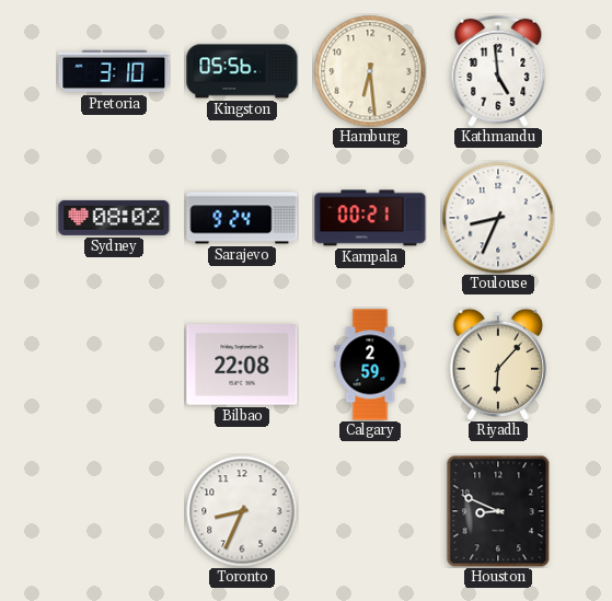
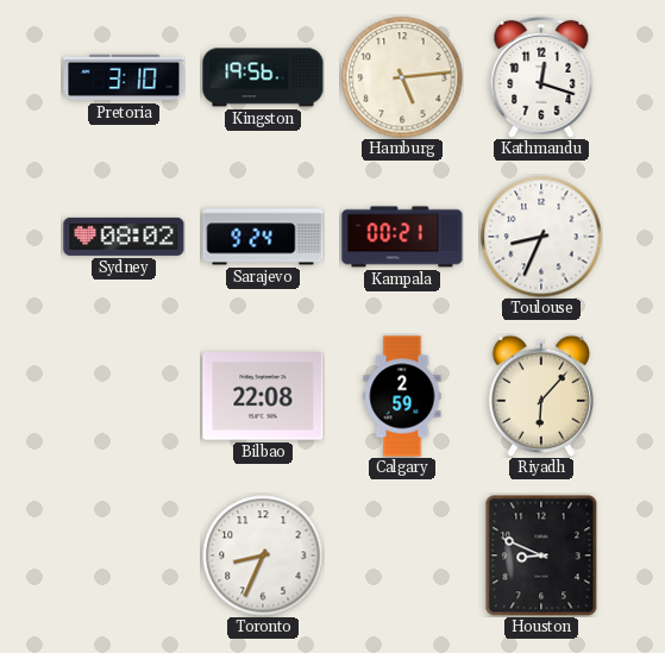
Kingston: 05:56 -> 19:56 (263, 77)
Hamburg: 6:29 -> 5:14 (402, 77)
Kathmandu: 4:59 -> 12:18 (541, 77)
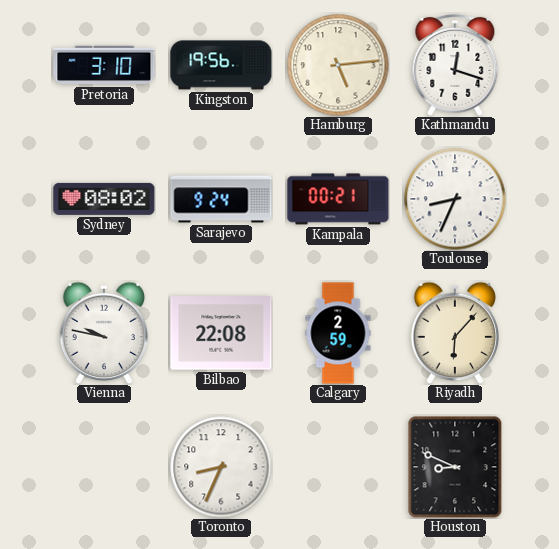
Vienna: none -> 9:47 (104, 333)
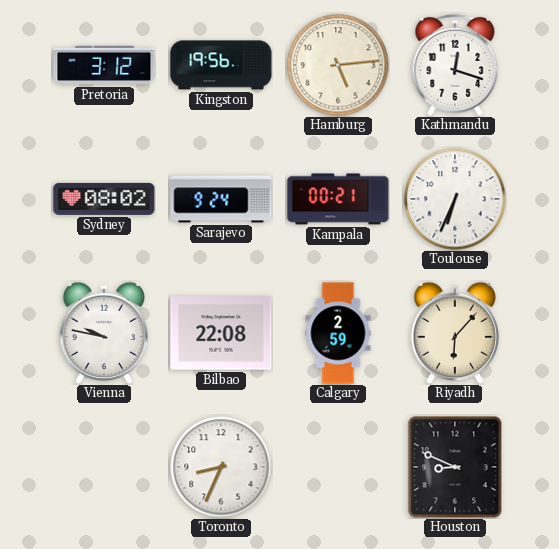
Pretoria: 3:10 -> 3:12 (104, 65)
Toulouse: 8:34 -> 6:34 (455, 199)
